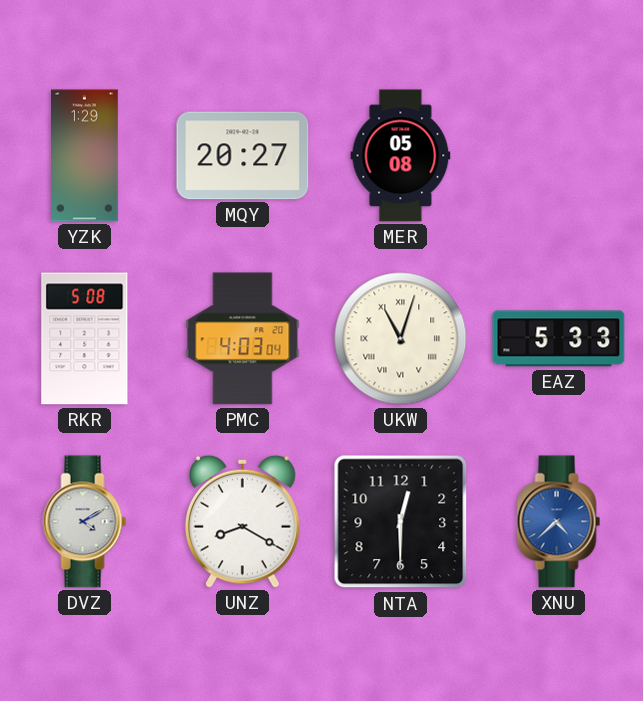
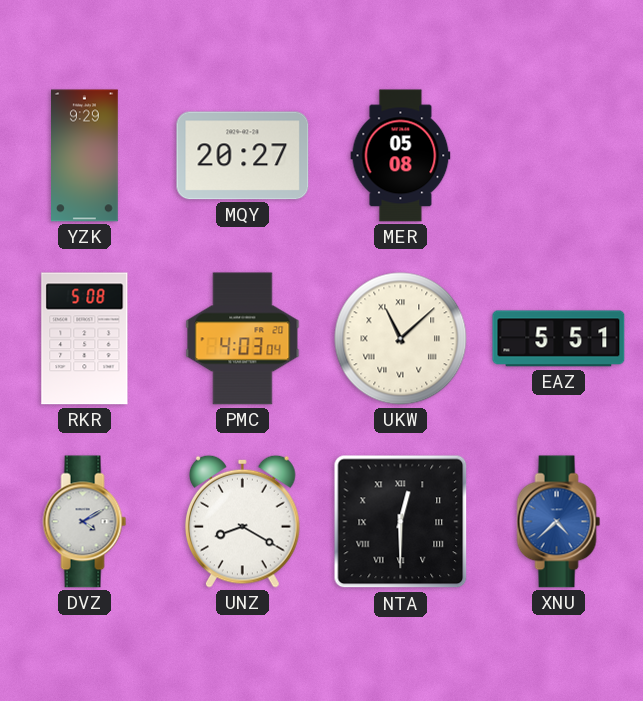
YZK: 1:29 -> 9:29 (85, 156)
UKW: 11:03 -> 11:08 (401, 339)
EAZ: 5:33 -> 5:51 (559, 339)
NTA numerals: Arabic -> Roman (401, 522)
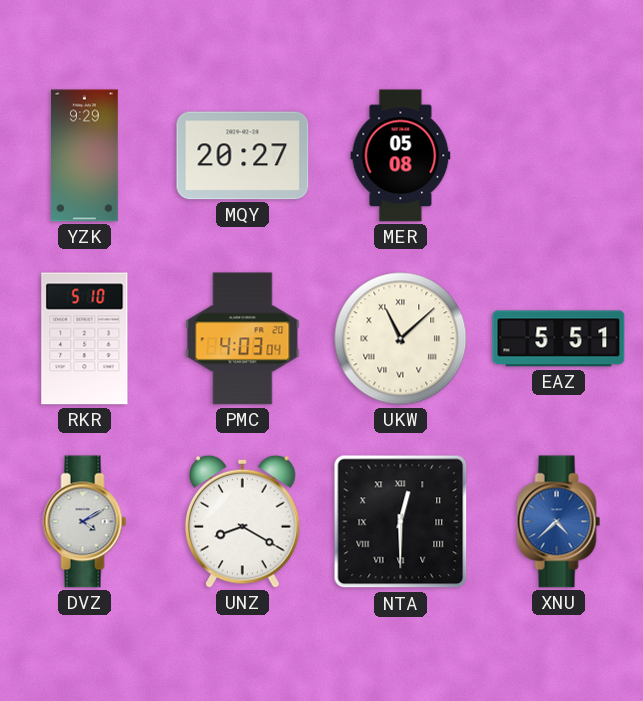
RKR: 5:08 -> 5:10 (85, 339)
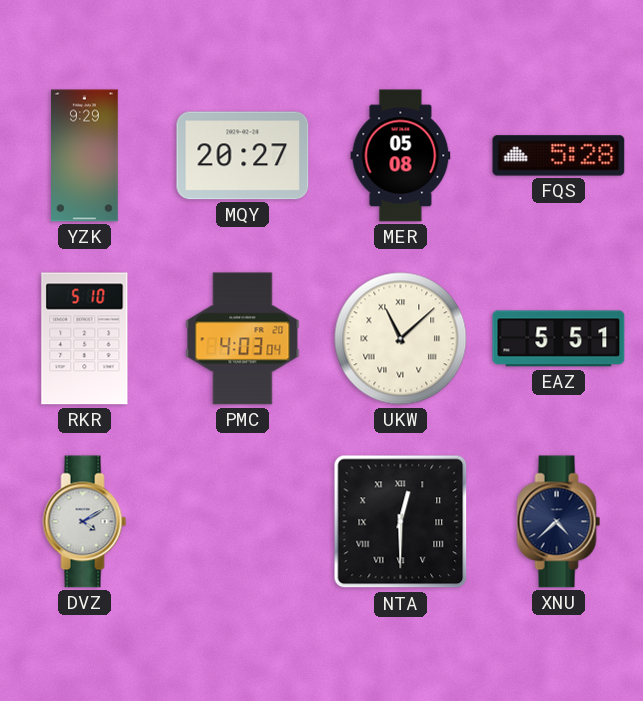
FQS: none -> 5:28 (559, 156)
UNZ: 8:20 -> none (243, 521)
XNU dial: blue -> navy (559, 522)
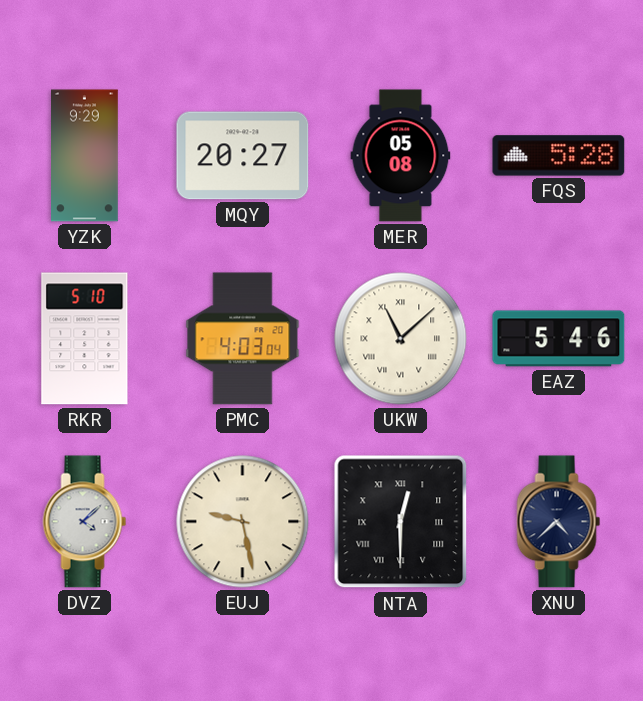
EAZ: 5:51 -> 5:46 (559, 339)
DVZ: 4:10 -> 4:08 (85, 522)
EUJ: none -> 9:28 (243, 522)
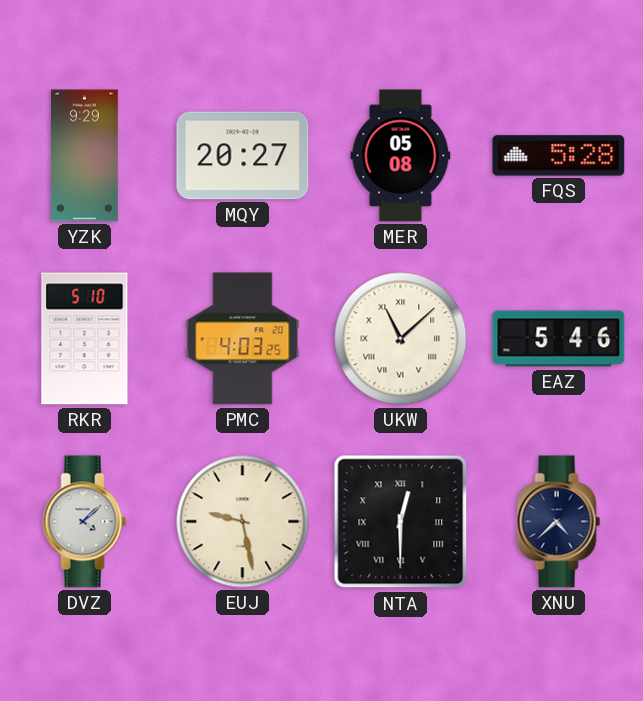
PMC: 4:03:04 -> 4:03:25 (243, 339)
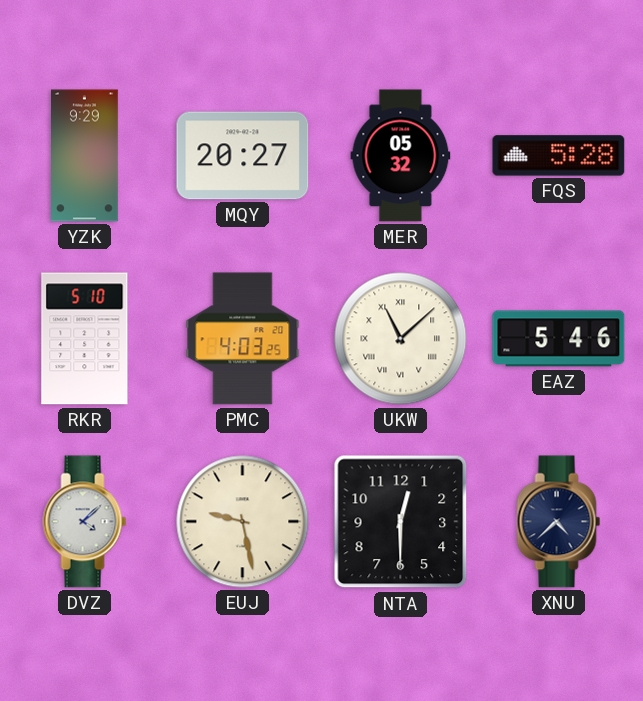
MER: 05:08 -> 05:32 (401, 156)
NTA numerals: Roman -> Arabic (401, 522)
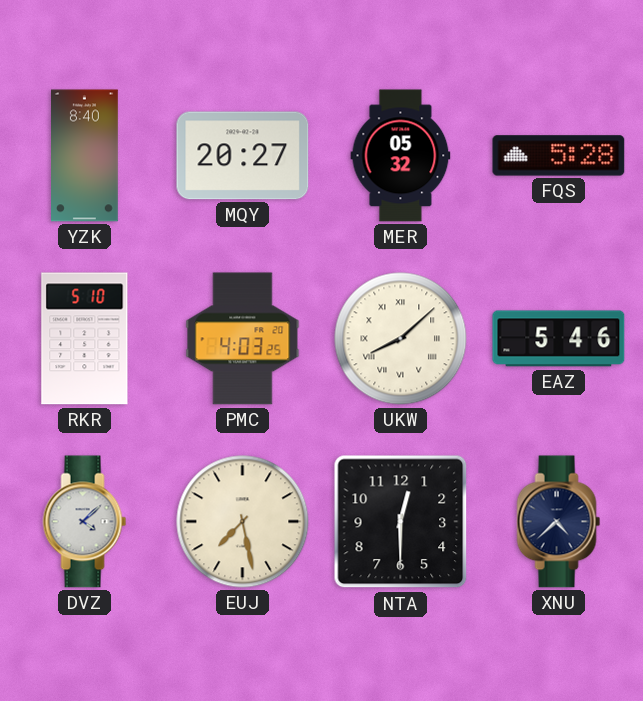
YZK: 9:29 -> 8:40 (85, 156)
UKW: 11:08 -> 8:08 (401, 339)
EUJ: 9:28 -> 7:28 (243, 522)
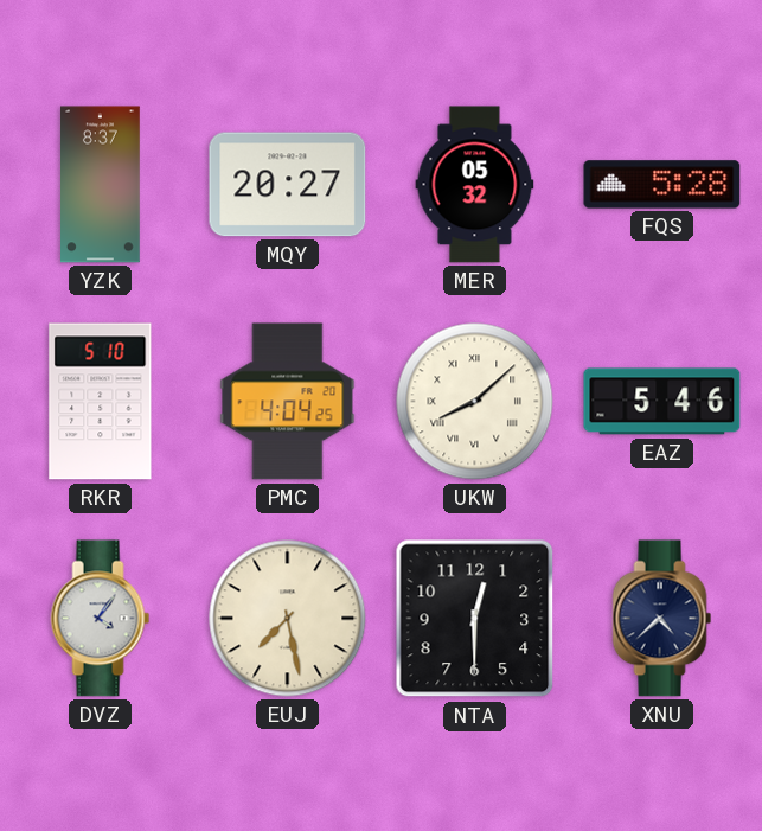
YZK: 8:40 -> 8:37 (101, 185)
PMC: 4:03 -> 4:04 (288, 402)
DVZ: 4:08 -> 4:06 (101, 619)
